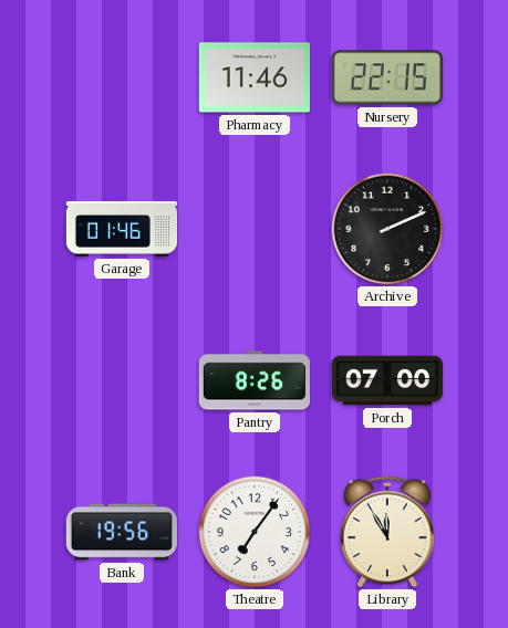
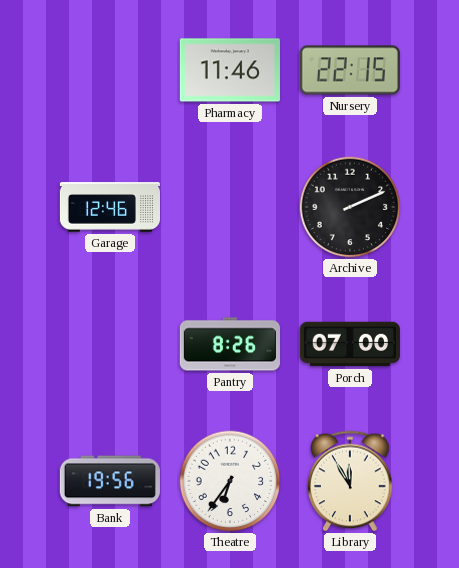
Garage: 01:46 -> 12:46 (109, 207)
Theatre: 7:06 -> 6:36 (230, 481)
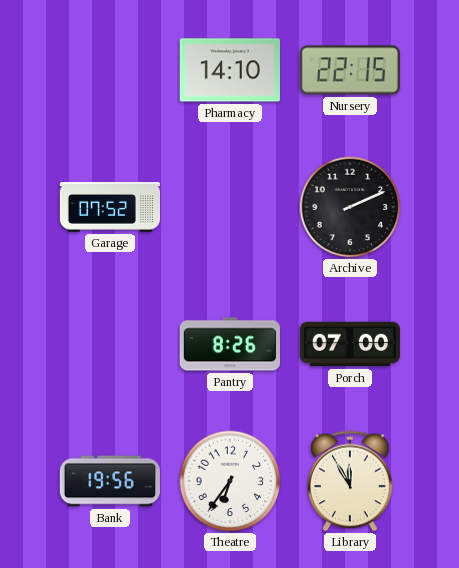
Pharmacy: 11:46 -> 14:10 (230, 70)
Garage: 12:46 -> 07:52 (109, 207)
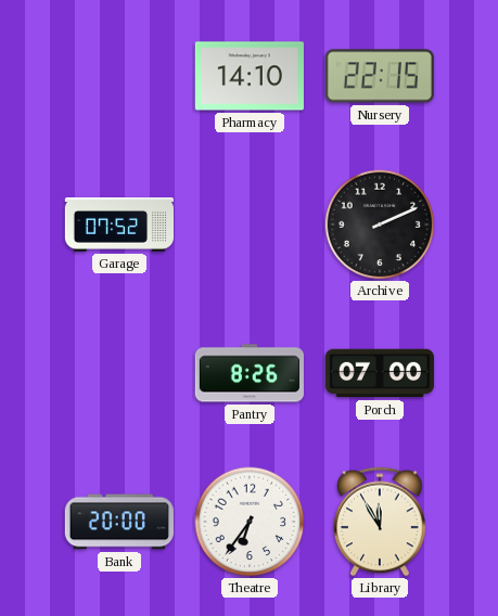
Bank: 19:56 -> 20:00 (119, 522)
